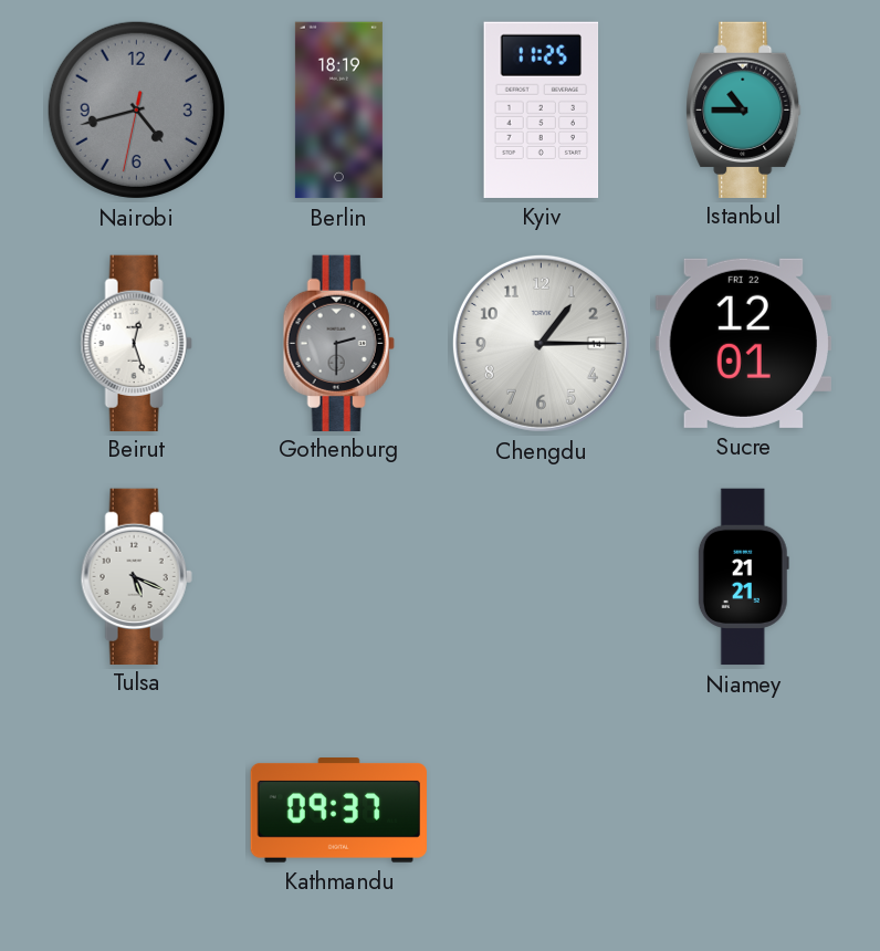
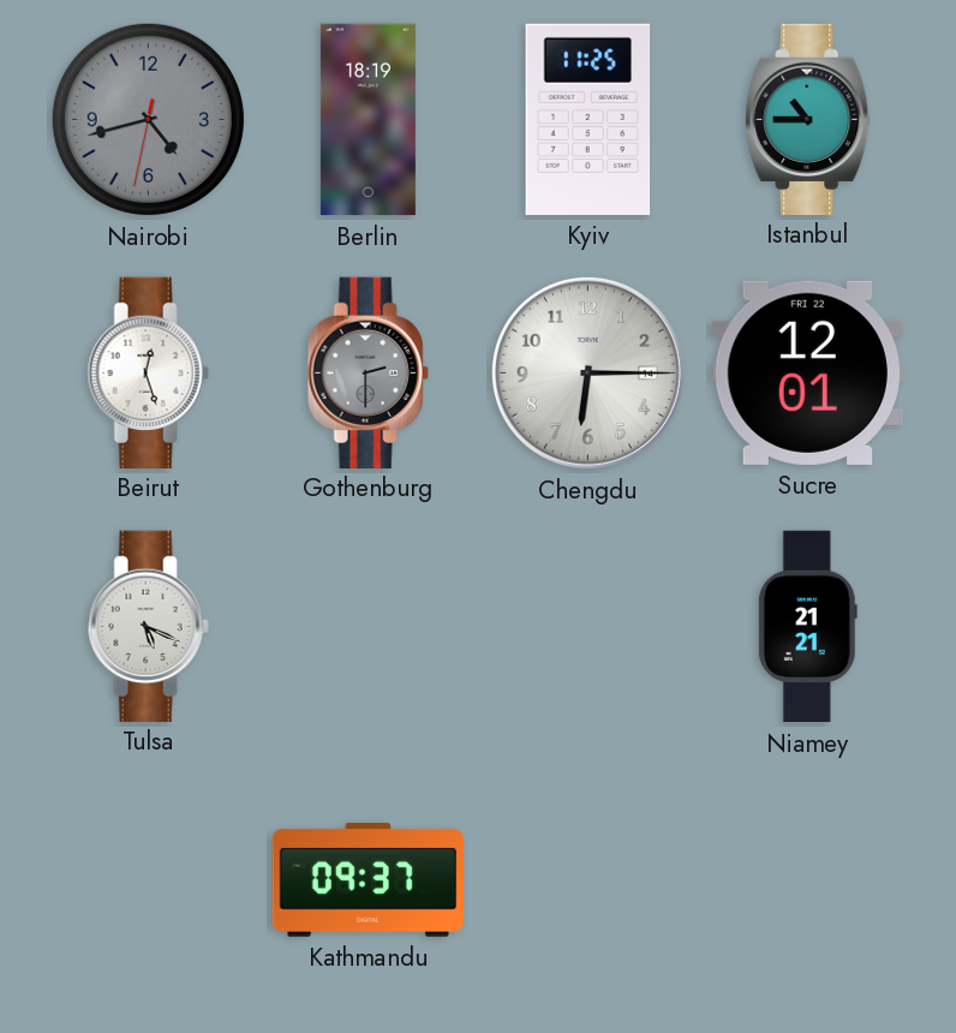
Chengdu: 1:15 -> 6:15 (587, 372)
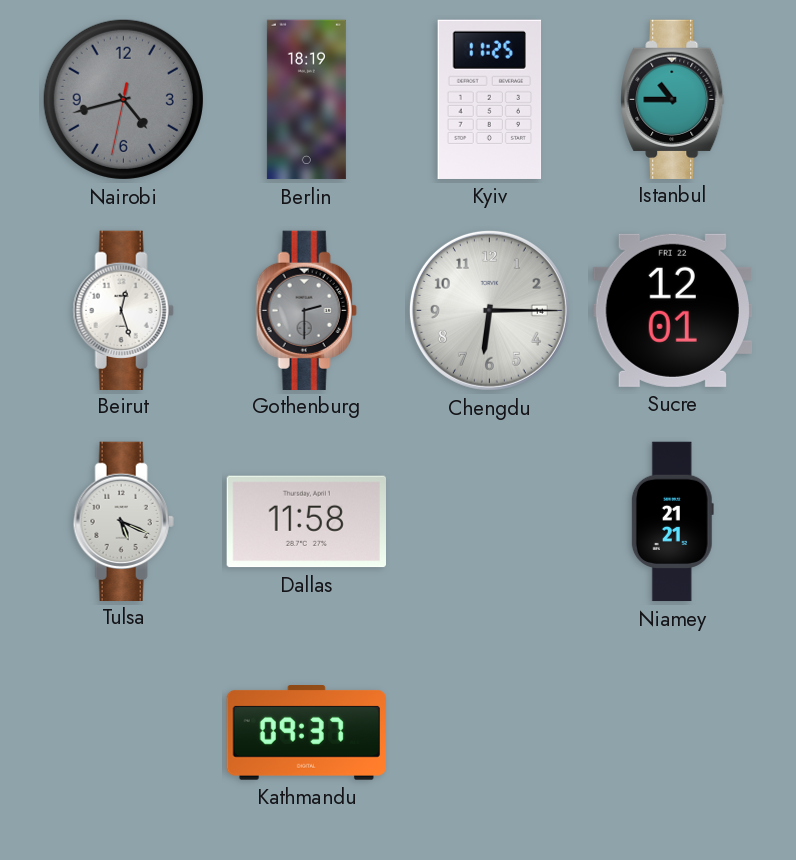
Dallas: none -> 11:58 (306, 522)
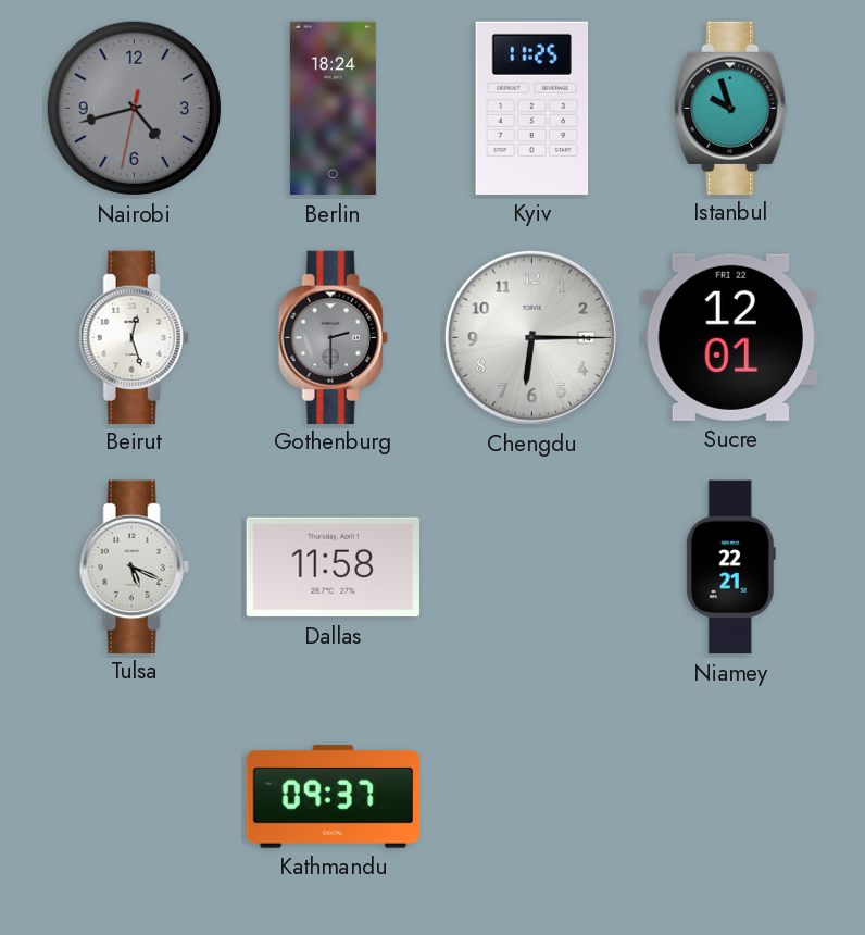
Berlin: 18:19 -> 18:24 (333, 109)
Istanbul: 10:45 -> 9:57 (731, 108)
Niamey: 21:21 -> 22:21 (730, 568)
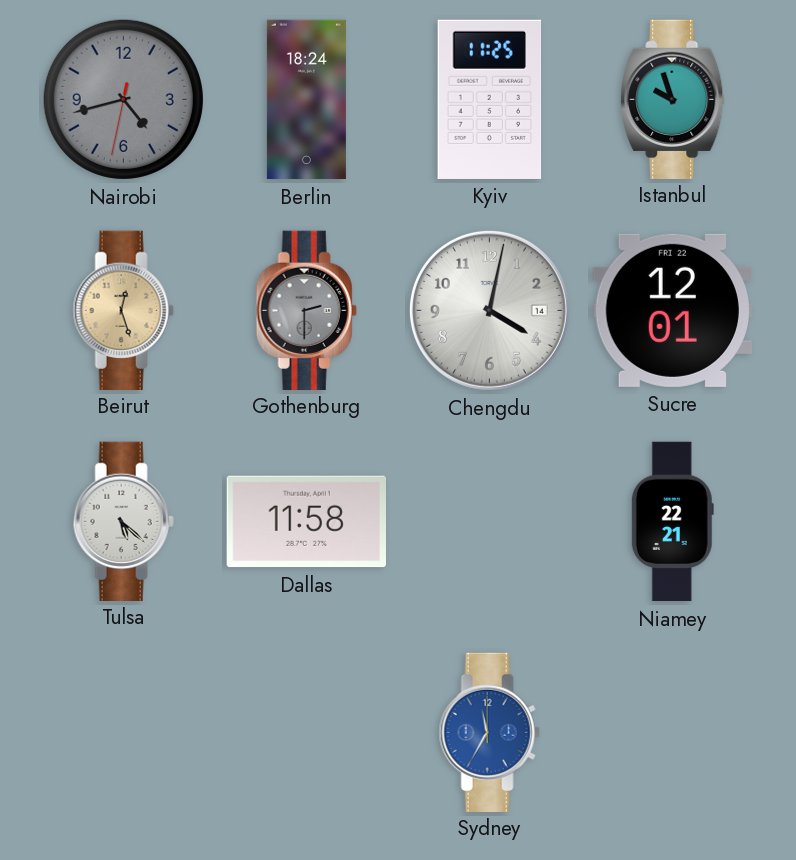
Beirut dial: white -> champagne (123, 310)
Chengdu: 6:15 -> 4:02 (489, 310)
Tulsa: 5:19 -> 5:22 (123, 521)
Kathmandu: 09:37 -> none (333, 797)
Sydney: none -> 11:35 (489, 732)
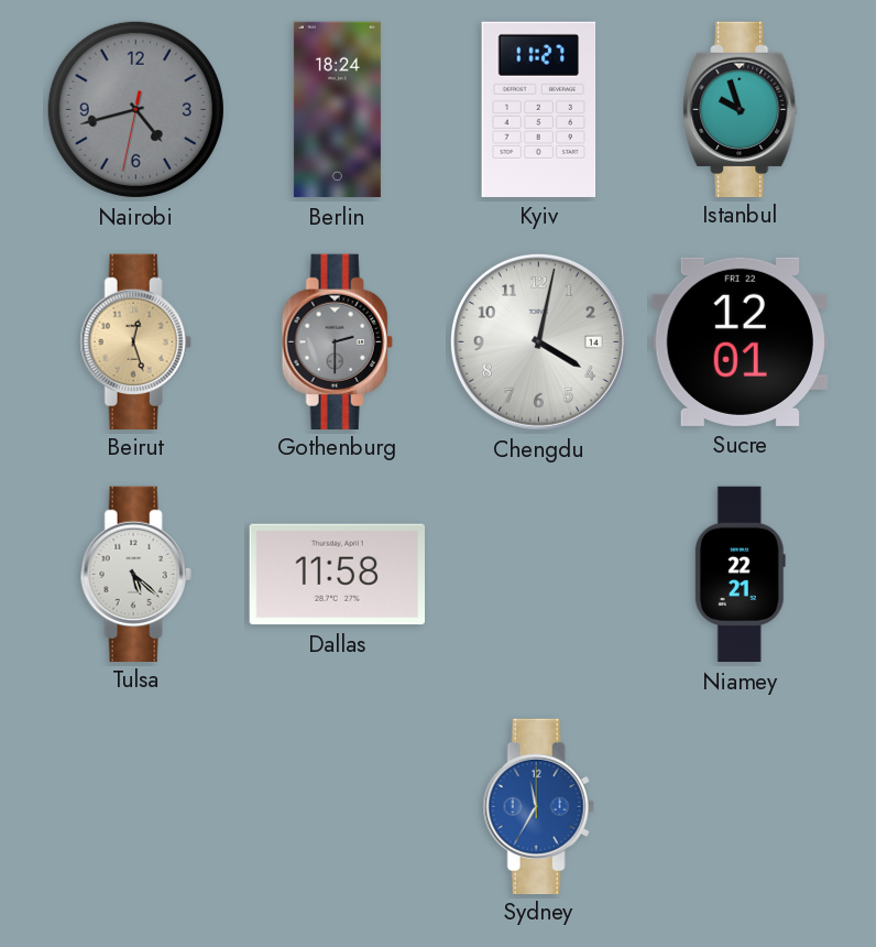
Kyiv: 11:25 -> 11:27 (539, 109)
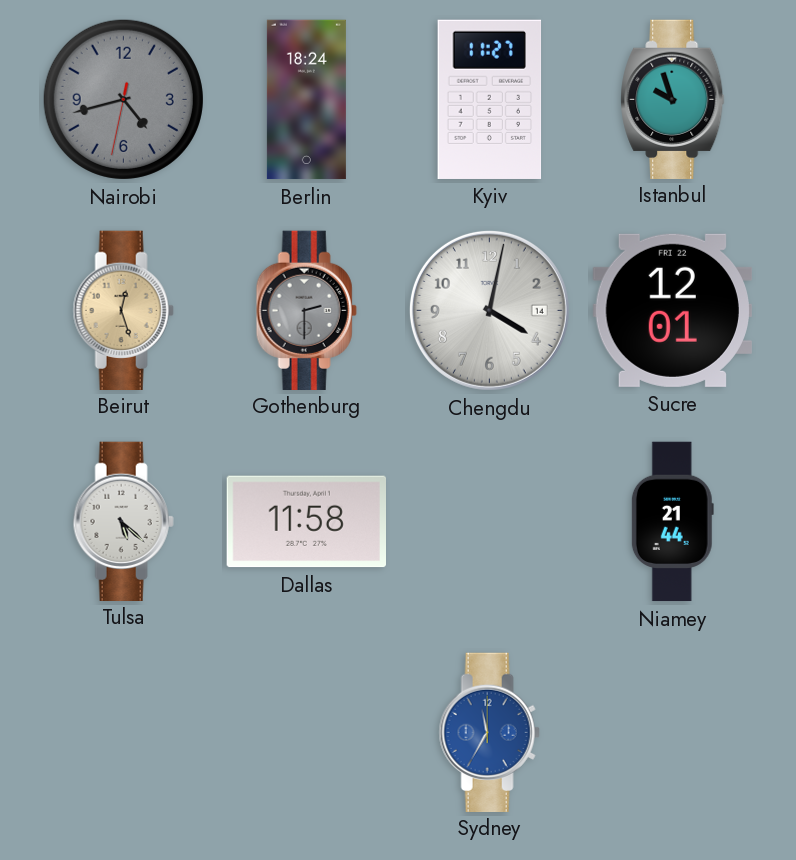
Niamey: 22:21 -> 21:44 (672, 522)
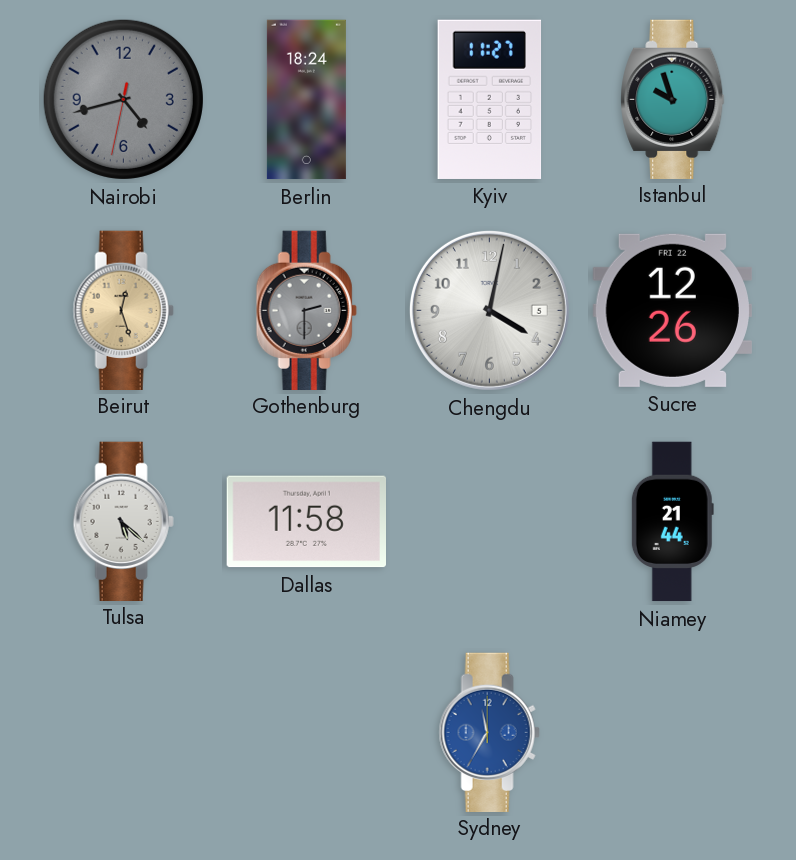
Chengdu date: 14 -> 5 (489, 310)
Sucre: 12:01 -> 12:26 (672, 310)
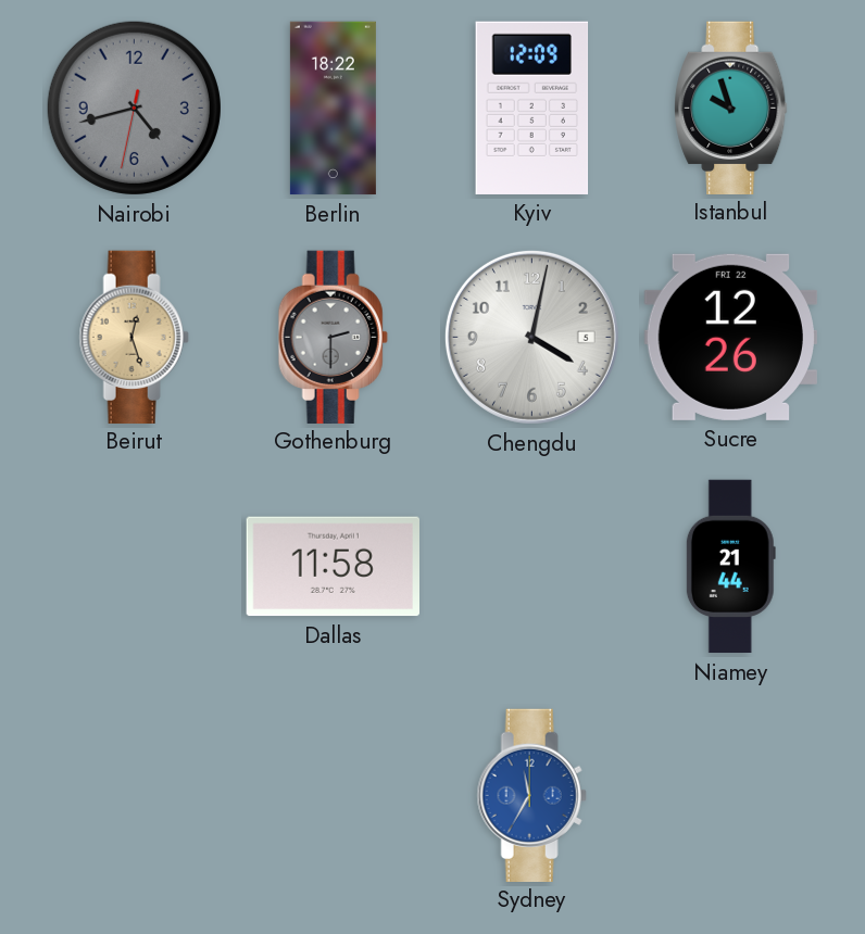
Berlin: 18:24 -> 18:22 (333, 109)
Kyiv: 11:27 -> 12:09 (532, 108)
Tulsa: 5:22 -> none (123, 521)
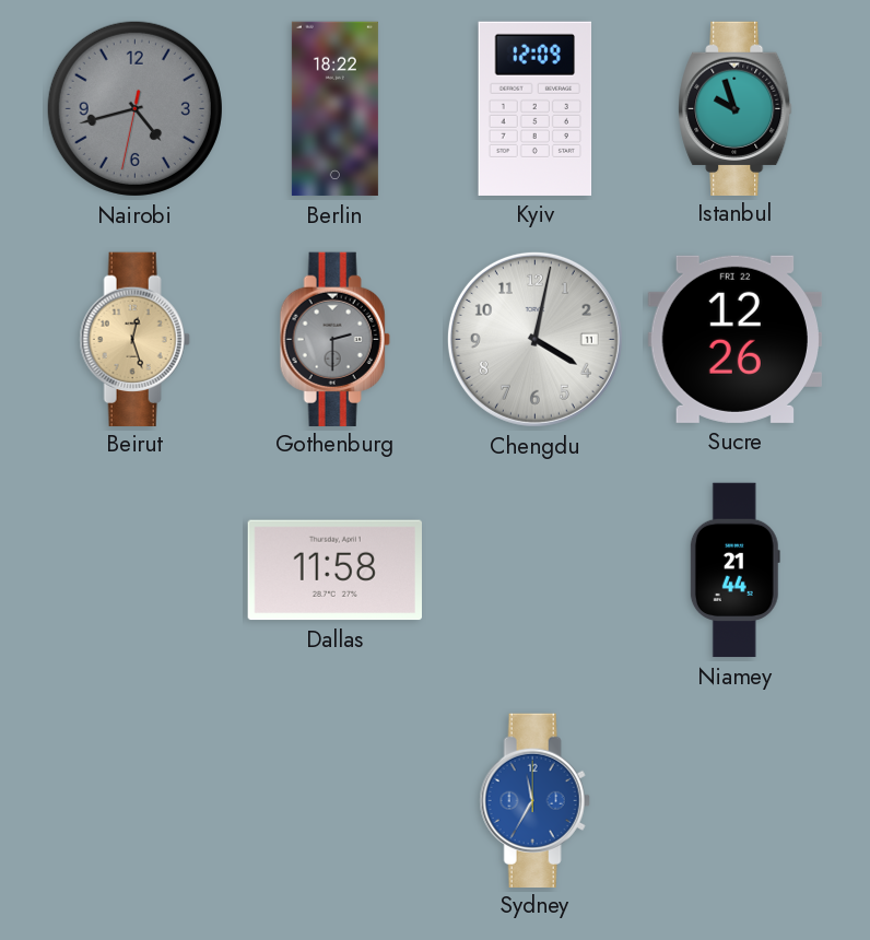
Chengdu date: 5 -> 11 (534, 339)
